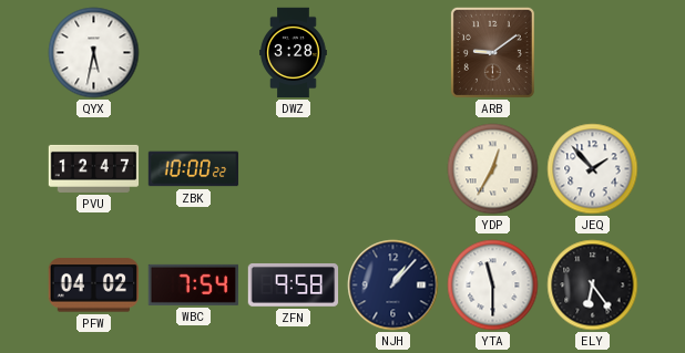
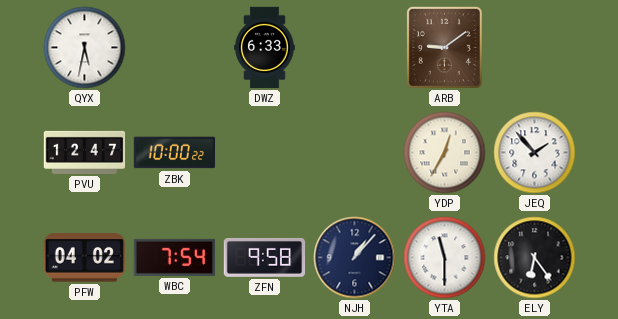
DWZ: 3:28 -> 6:33 (265, 48)
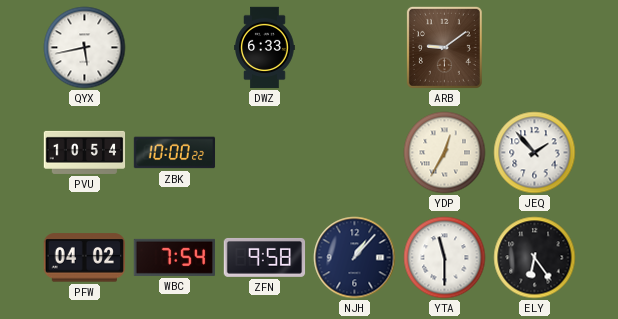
QYX: 5:32 -> 5:43 (85, 48)
PVU: 12:47 -> 10:54 (85, 152)
